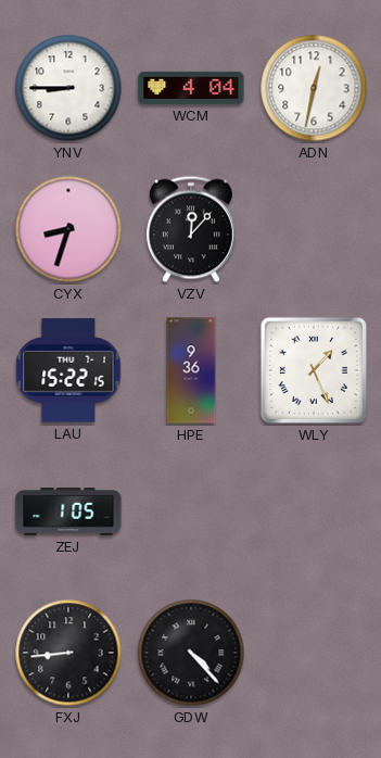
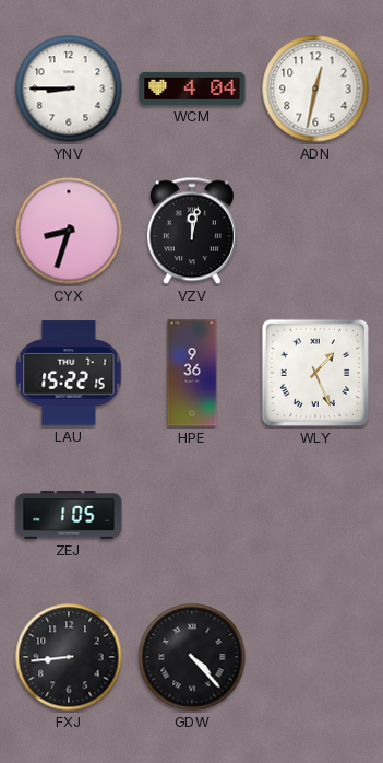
VZV: 12:07 -> 12:02 (192, 231)
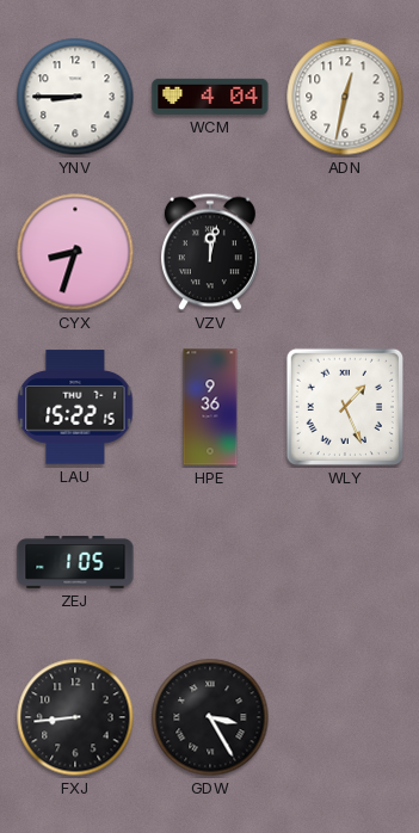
GDW: 4:23 -> 3:25 (210, 717)
